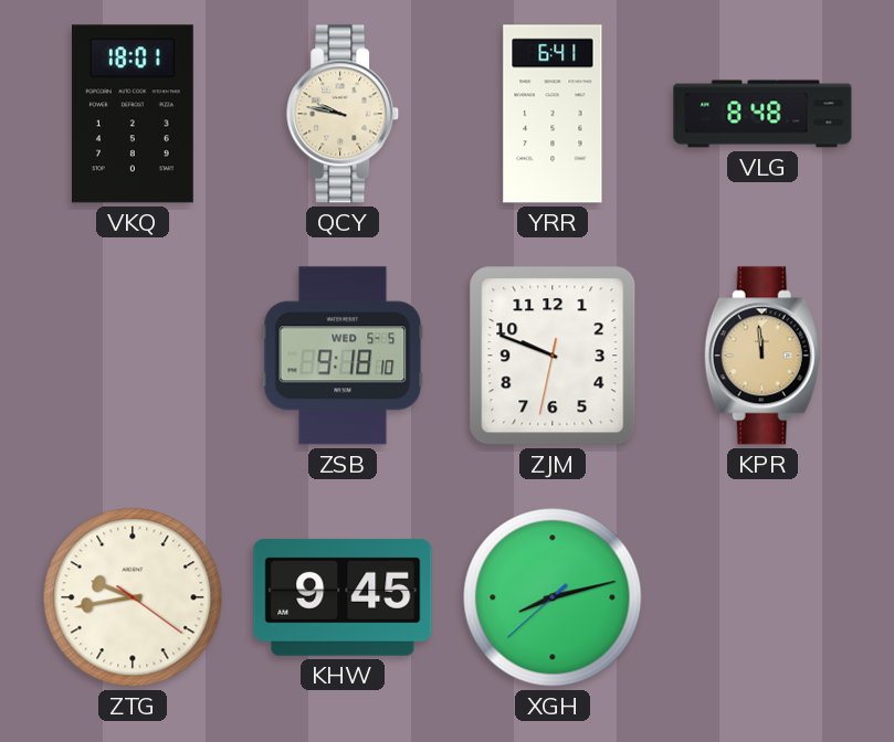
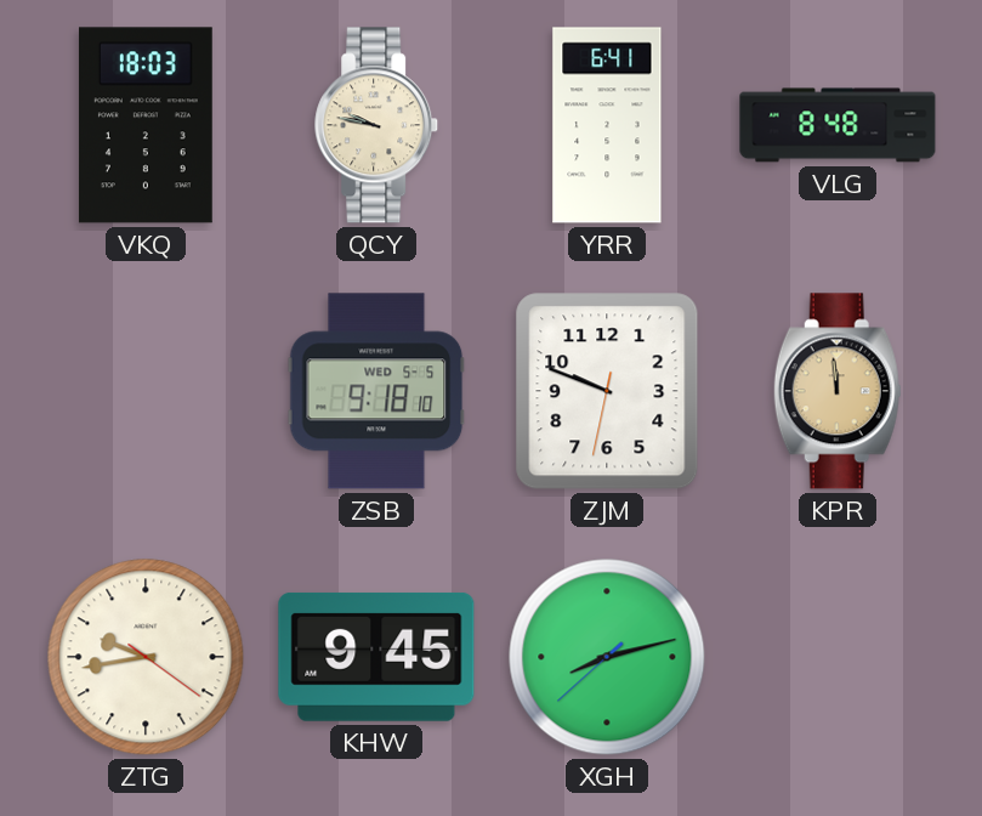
VKQ: 18:01 -> 18:03 (146, 125)
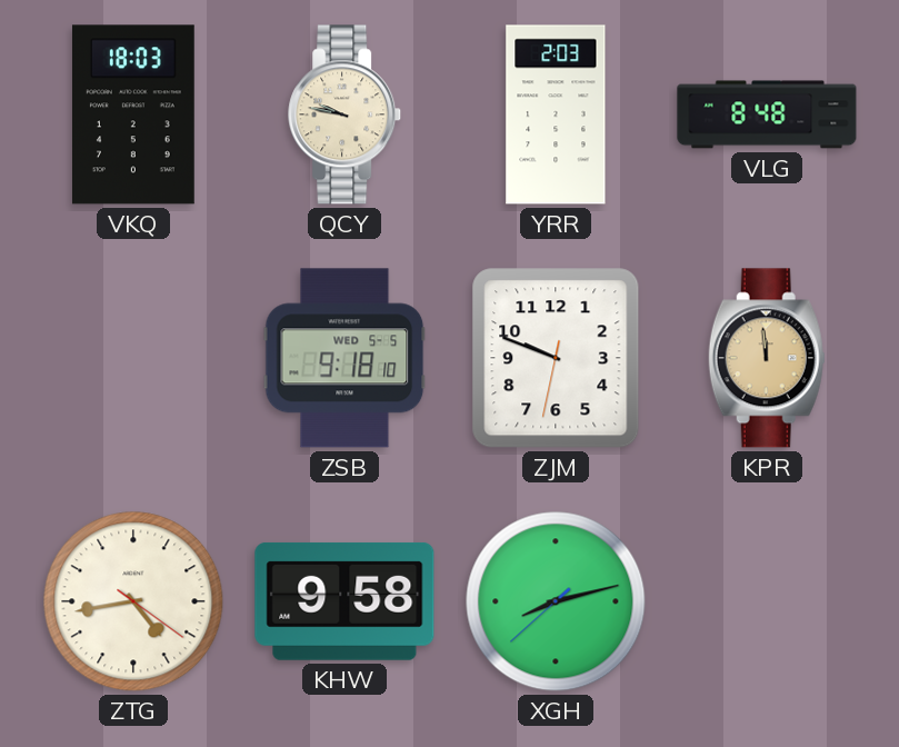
YRR: 6:41 -> 2:03 (556, 114)
ZTG: 9:43 -> 4:43 (133, 601)
KHW: 9:45 -> 9:58 (344, 601)
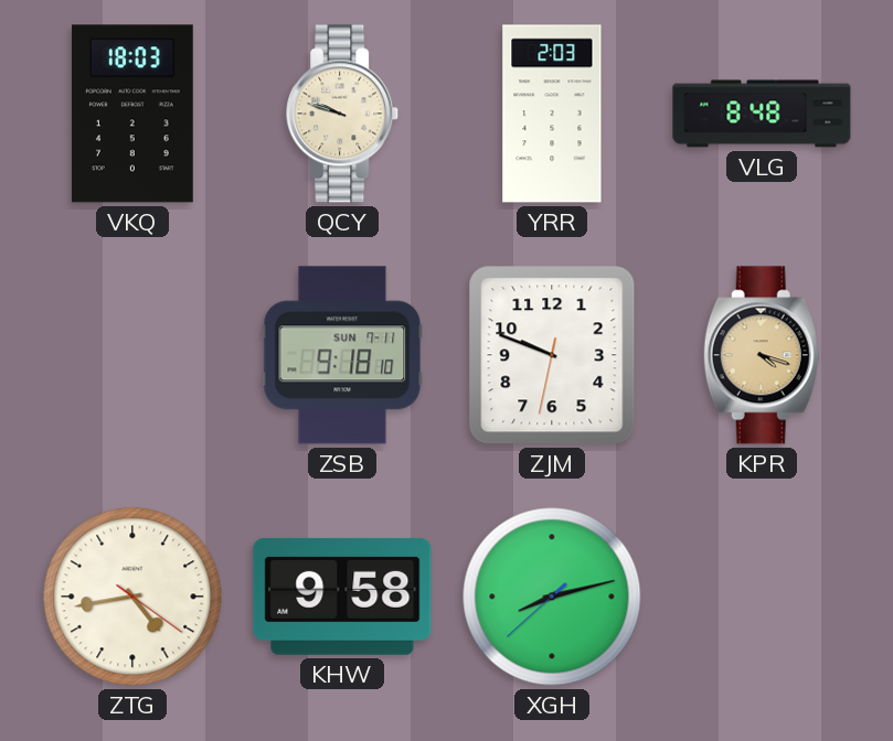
QCY: 9:47 -> 9:48 (343, 114)
ZSB date: WED 5-5 -> SUN 7-11 (342, 355)
KPR: 11:59 -> 4:18 (762, 355)
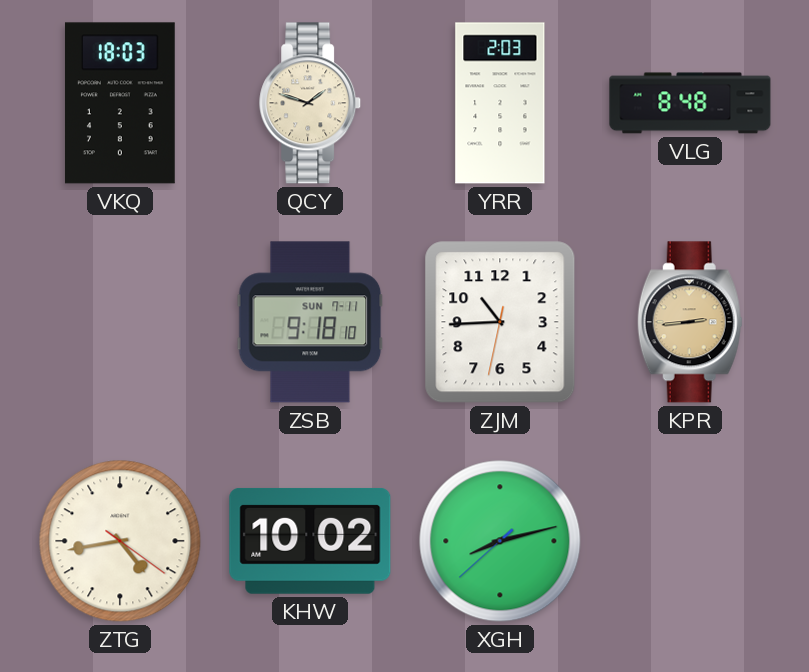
QCY: 9:48 -> 1:48 (311, 103)
ZJM: 9:48 -> 10:44 (500, 322)
KPR: 4:18 -> 2:44 (690, 322)
KHW: 9:58 -> 10:02 (310, 541)
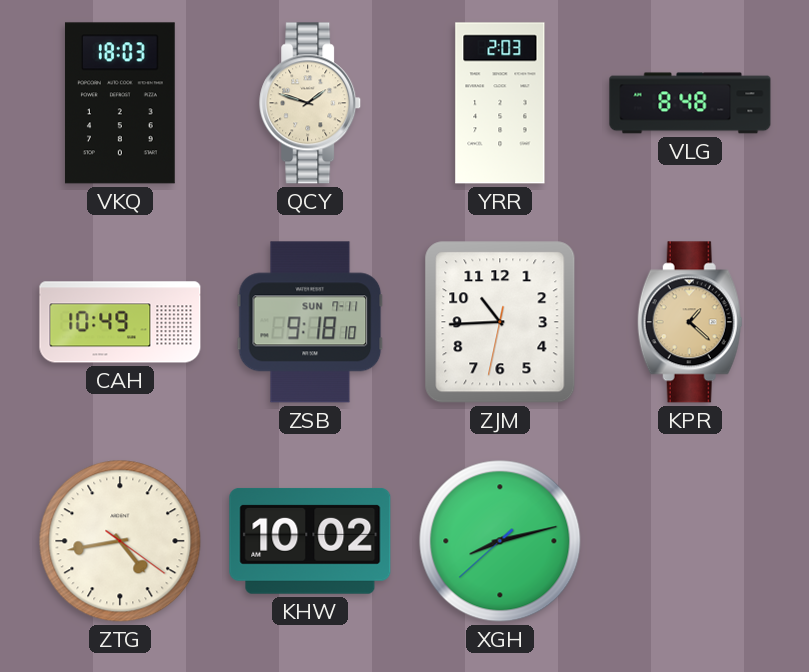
CAH: none -> 10:49 (120, 322)
KPR: 2:44 -> 1:22 (690, 322)
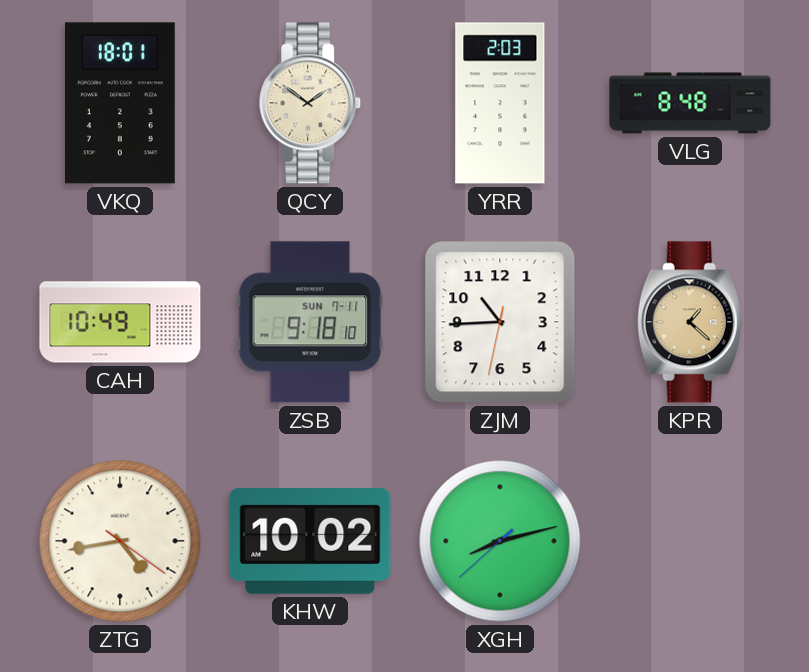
VKQ: 18:03 -> 18:01 (120, 103)
QCY: 1:48 -> 1:51 (311, 103)
